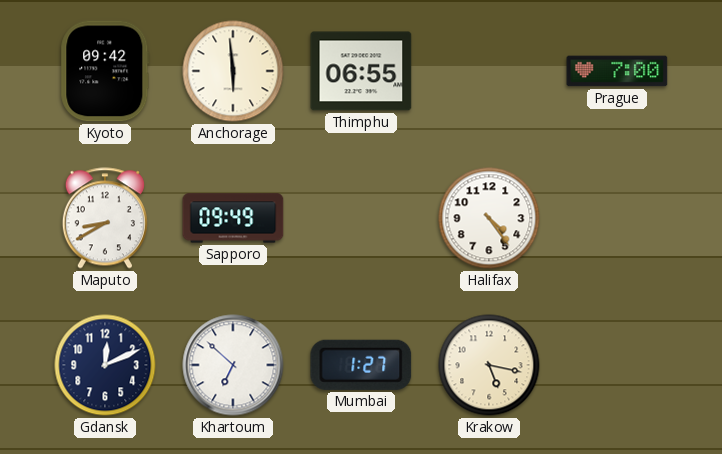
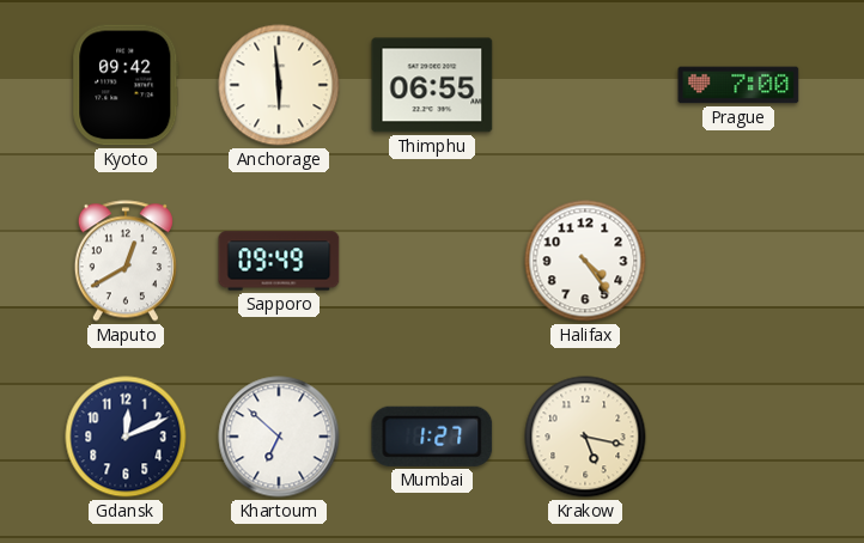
Maputo: 8:40 -> 12:40 (126, 261)
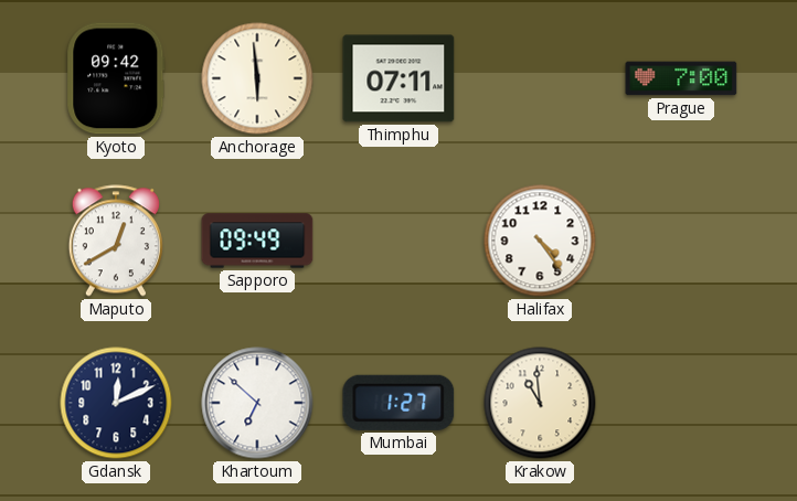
Thimphu: 06:55 -> 07:11 (398, 78)
Krakow: 5:17 -> 10:59 (540, 403)
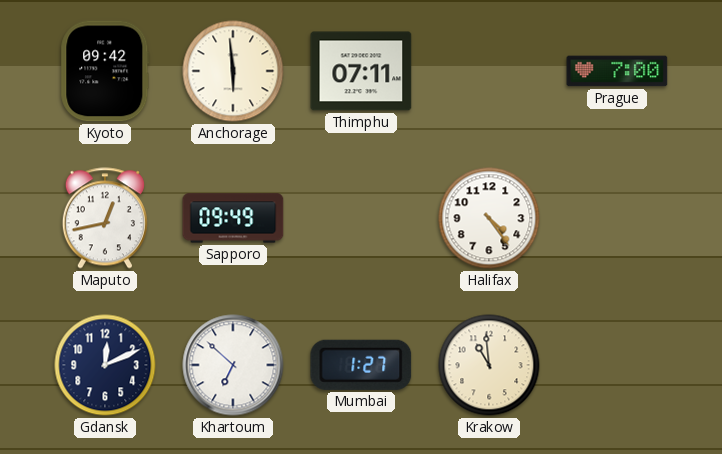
Maputo: 12:40 -> 12:43 (105, 218)
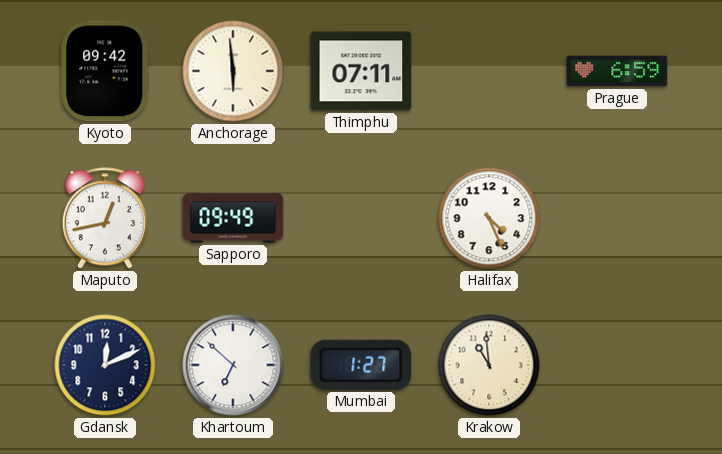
Prague: 7:00 -> 6:59 (617, 71)
Halifax: 4:24 -> 4:26 (489, 218)
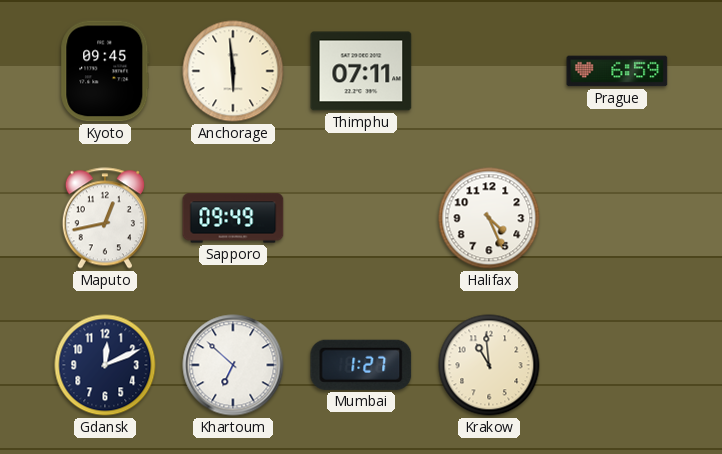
Kyoto: 09:42 -> 09:45 (105, 71)
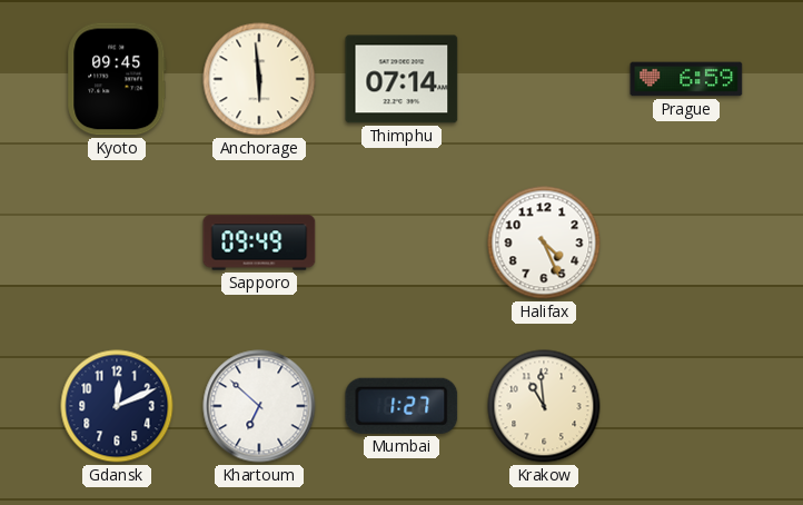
Thimphu: 07:11 -> 07:14 (401, 79)
Maputo: 12:43 -> none (105, 218)
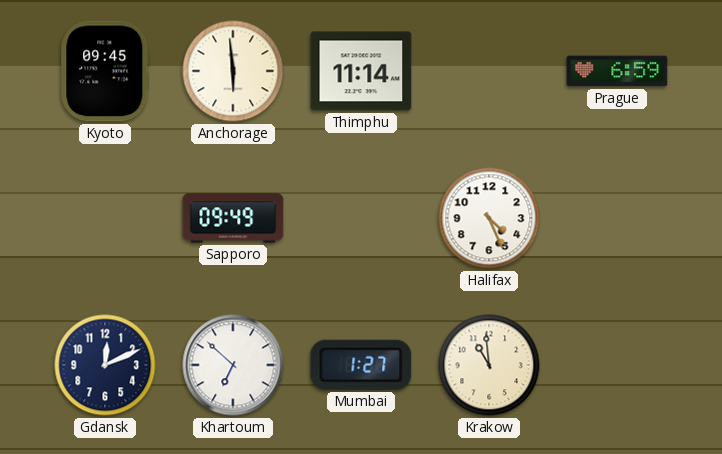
Thimphu: 07:14 -> 11:14 (361, 71)
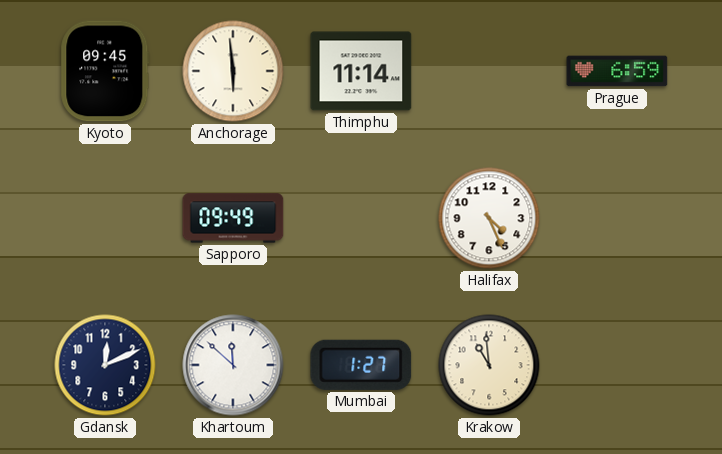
Khartoum: 6:52 -> 11:52 (233, 365)
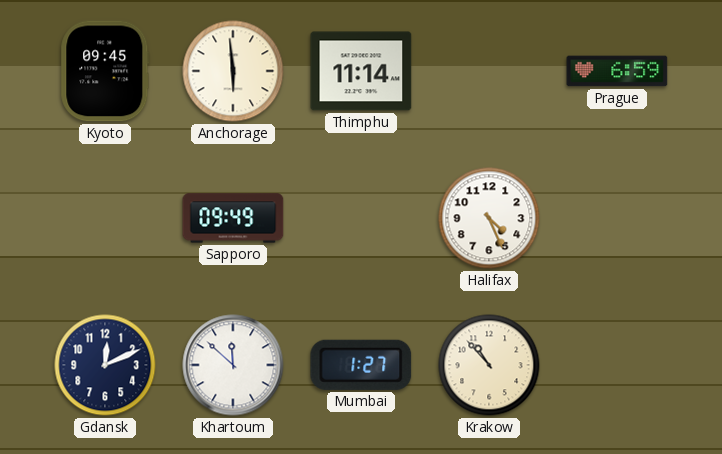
Krakow: 10:59 -> 10:53 (489, 365)
